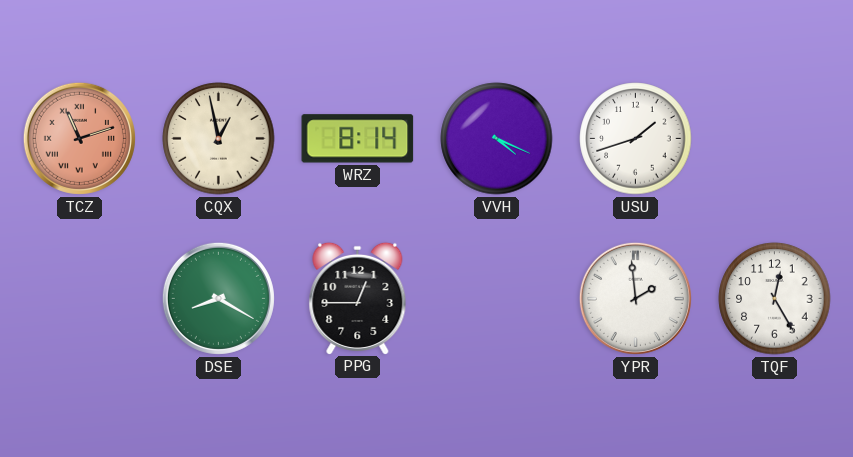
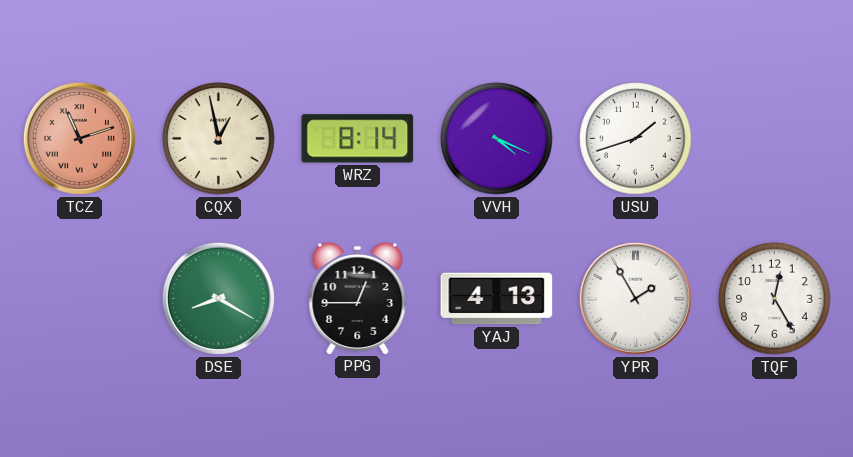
YAJ: none -> 4:13 (497, 299)
YPR: 1:59 -> 1:55 (635, 298)
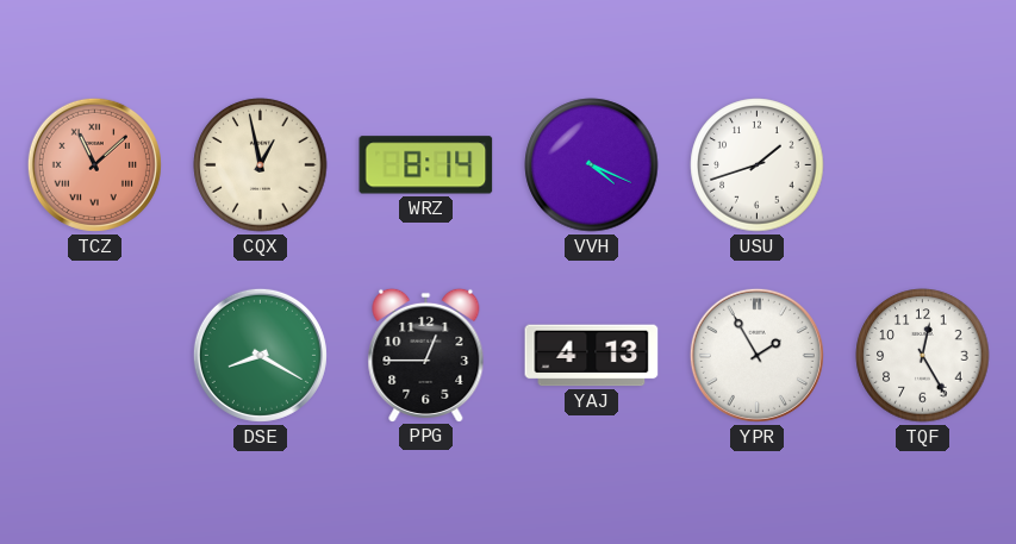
TCZ: 11:12 -> 11:08 (94, 164)
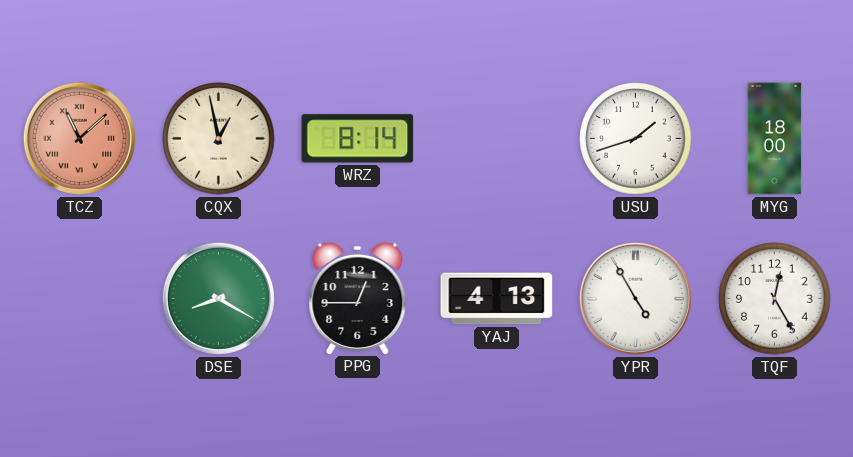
VVH: 4:19 -> none (592, 165)
MYG: none -> 18:00 (775, 139)
YPR: 1:55 -> 4:55 (635, 298)
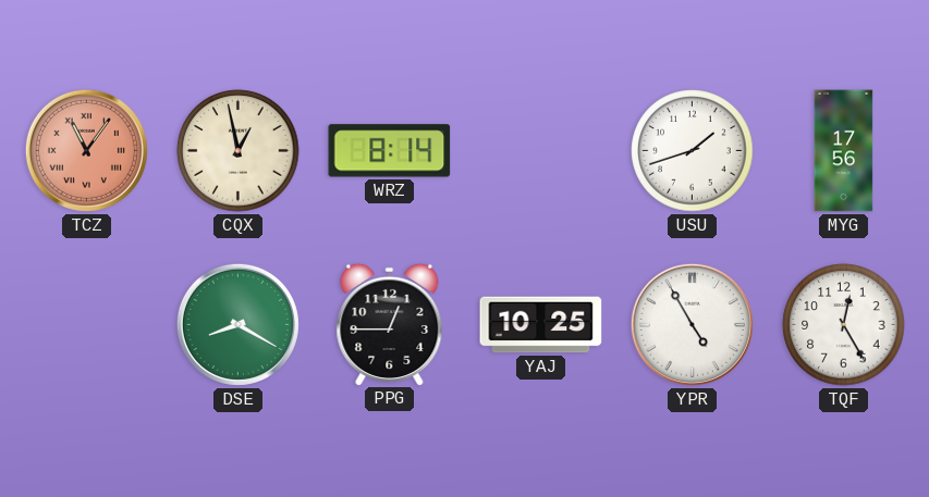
TCZ: 11:08 -> 11:06 (86, 150)
MYG: 18:00 -> 17:56 (844, 151)
YAJ: 4:13 -> 10:25 (541, 325)
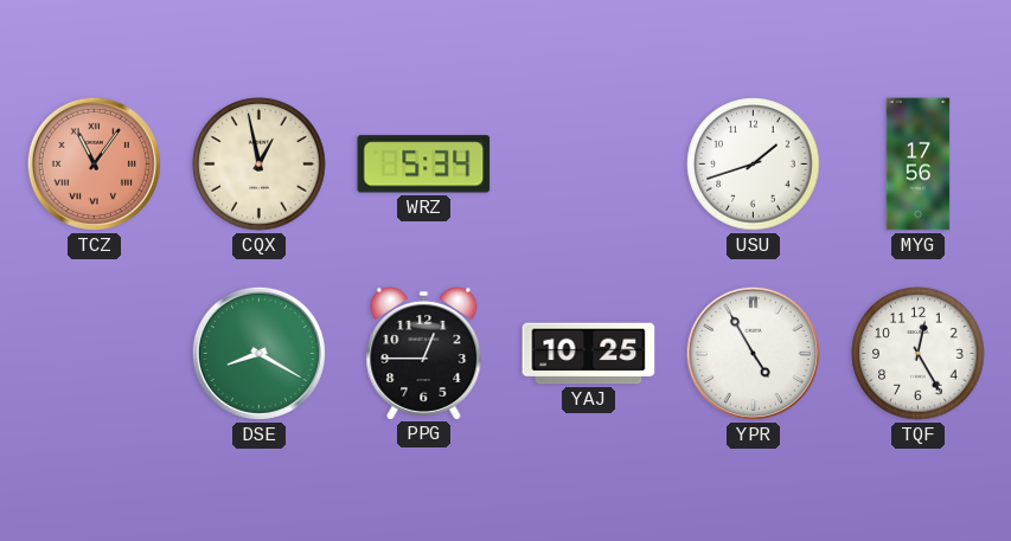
WRZ: 8:14 -> 5:34 (424, 165)
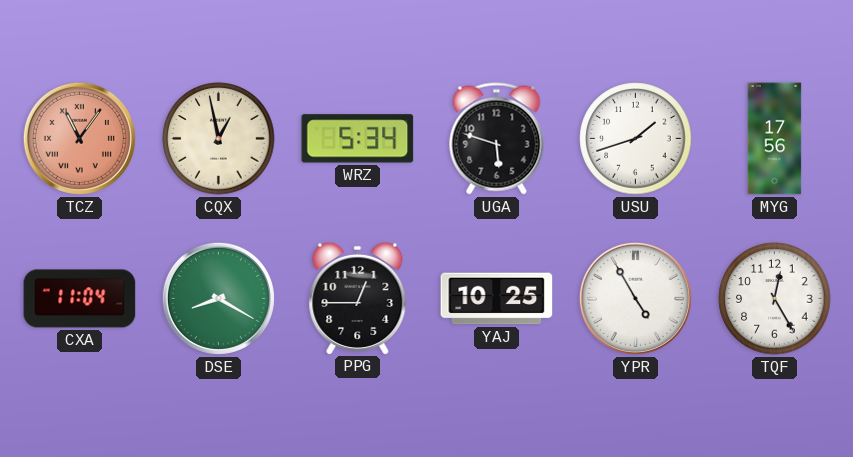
UGA: none -> 5:48 (497, 139)
CXA: none -> 11:04 (80, 299)
